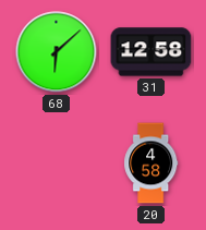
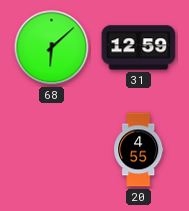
31: 12:58 -> 12:59 (139, 48)
20: 4:58 -> 4:55 (139, 150)
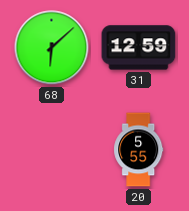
20: 4:55 -> 5:55 (139, 150)
